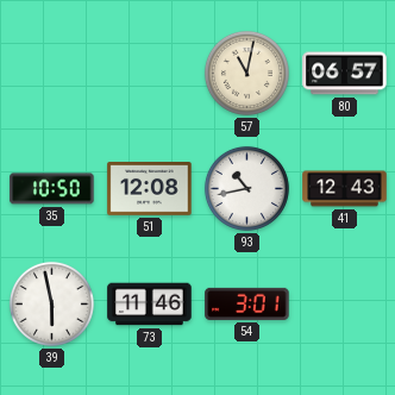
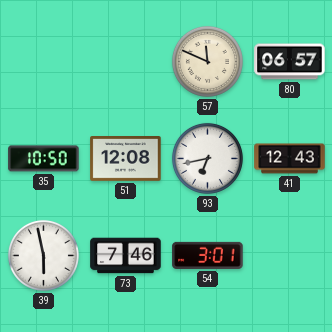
57: 11:02 -> 11:49 (207, 61)
93: 10:43 -> 6:43 (207, 158)
73: 11:46 -> 7:46 (126, 256)
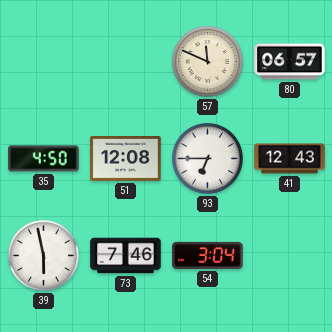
35: 10:50 -> 4:50 (44, 159)
93: 6:43 -> 6:45 (207, 158)
54: 3:01 -> 3:04 (208, 255)
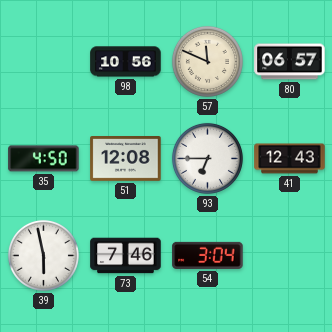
98: none -> 10:56 (126, 62)
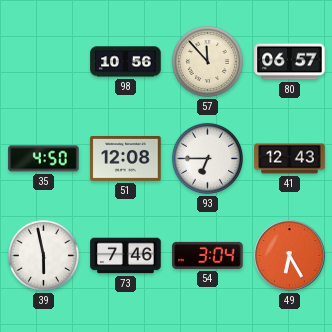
57: 11:49 -> 11:53 (207, 61)
49: none -> 6:25 (290, 256)
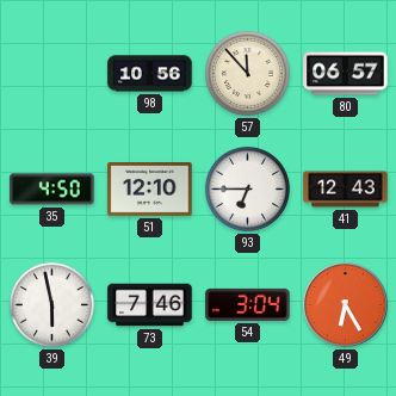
51: 12:08 -> 12:10 (150, 190)
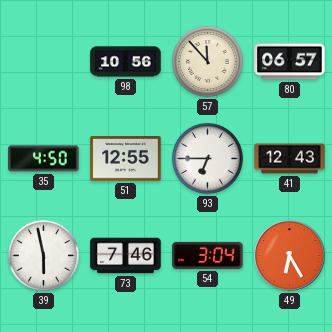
51: 12:10 -> 12:55 (126, 159)
